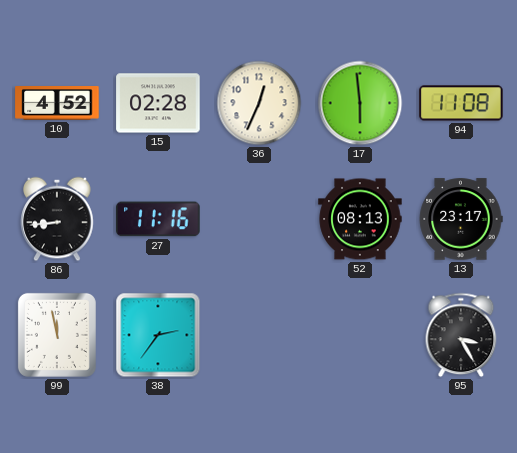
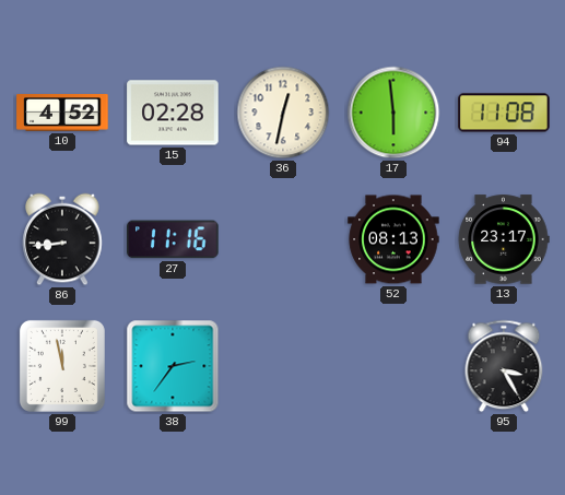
36: 12:34 -> 12:32 (283, 113)
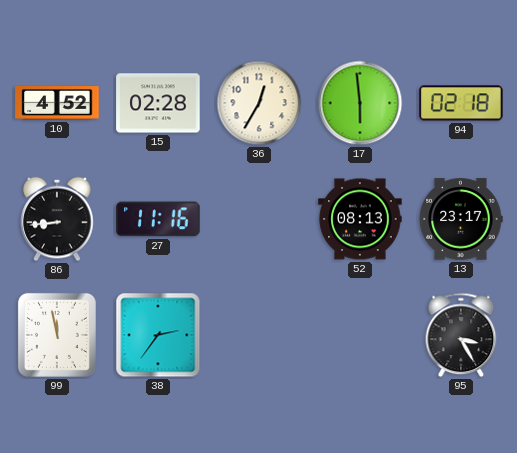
36: 12:32 -> 12:35 (259, 103)
94: 11:08 -> 02:18 (461, 103)
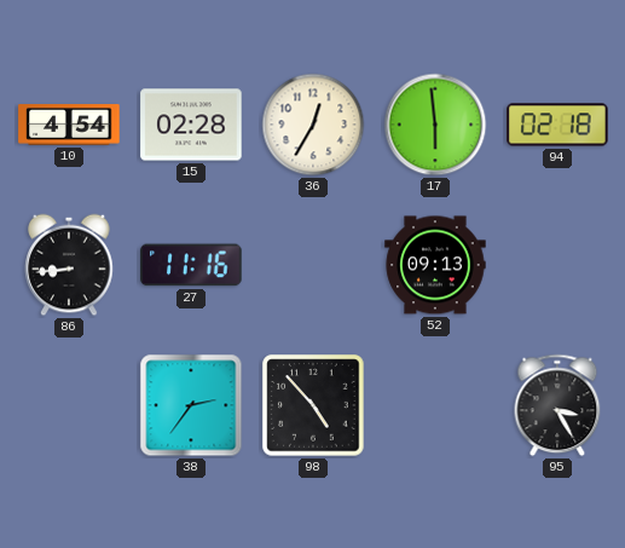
10: 4:52 -> 4:54 (69, 126)
52: 08:13 -> 09:13 (435, 265)
13: 23:17 -> none (461, 219)
99: 11:58 -> none (57, 335)
98: none -> 4:53 (313, 405)
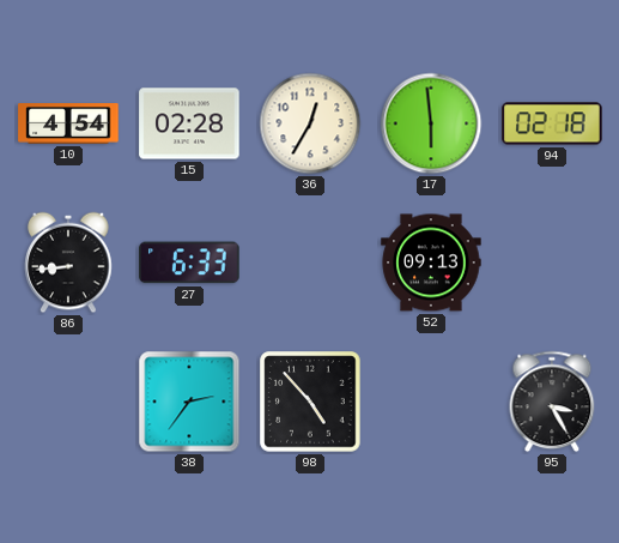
27: 11:16 -> 6:33 (189, 263)
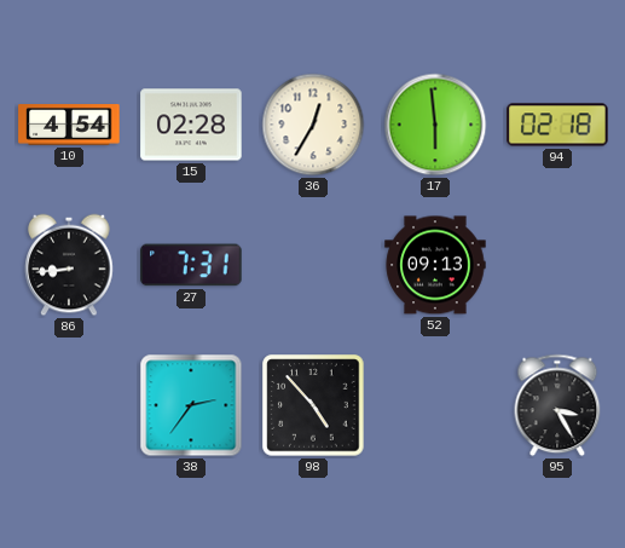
27: 6:33 -> 7:31 (191, 265)
